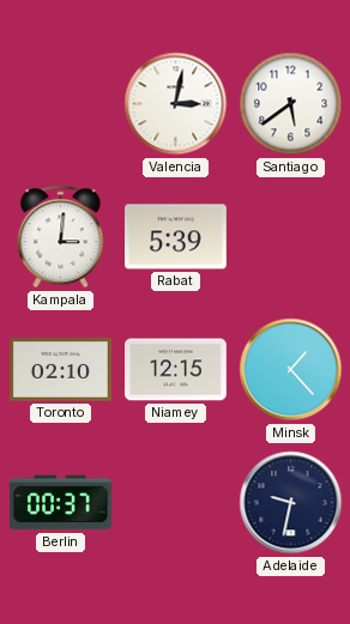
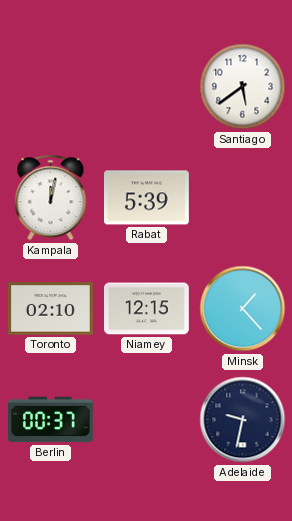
Valencia: 3:02 -> none (176, 104)
Kampala: 3:01 -> 12:02 (51, 198)
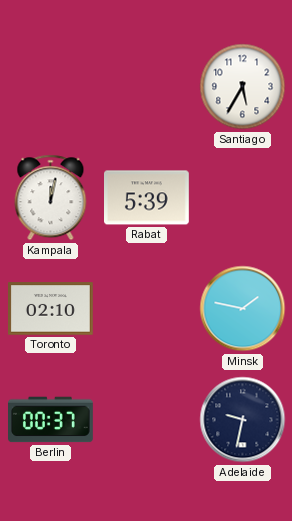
Santiago: 5:39 -> 5:35 (243, 87)
Niamey: 12:15 -> none (147, 309)
Minsk: 1:23 -> 1:47 (243, 309)
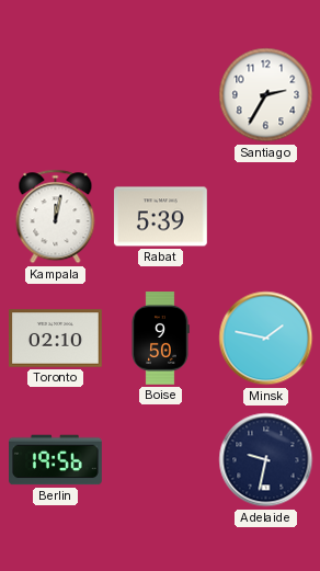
Santiago: 5:35 -> 2:35 (266, 95)
Boise: none -> 9:50 (160, 339)
Berlin: 00:37 -> 19:56 (56, 460)
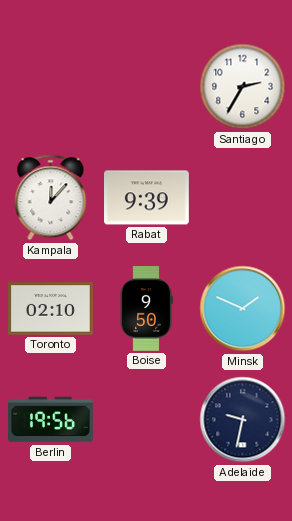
Kampala: 12:02 -> 12:07 (51, 198)
Rabat: 5:39 -> 9:39 (147, 198)
Minsk: 1:47 -> 1:49 (243, 309)
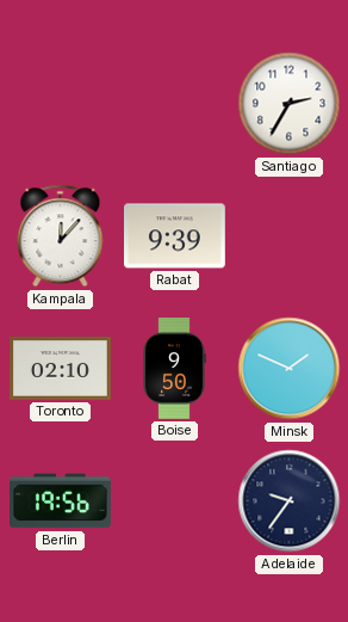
Adelaide: 9:32 -> 9:36 (290, 501)
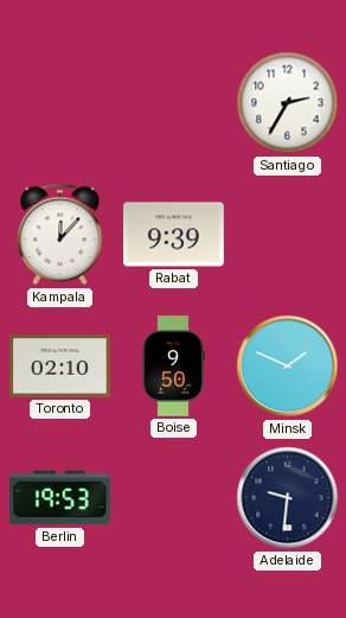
Berlin: 19:56 -> 19:53 (60, 498)
Adelaide: 9:36 -> 9:31 (288, 498)
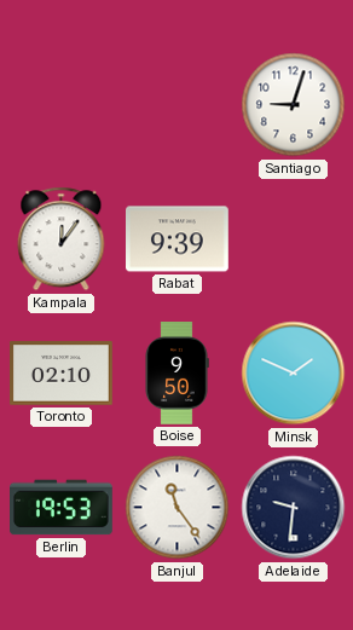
Santiago: 2:35 -> 9:03 (294, 105)
Kampala: 12:07 -> 12:06 (62, 239)
Banjul: none -> 11:24 (178, 508)
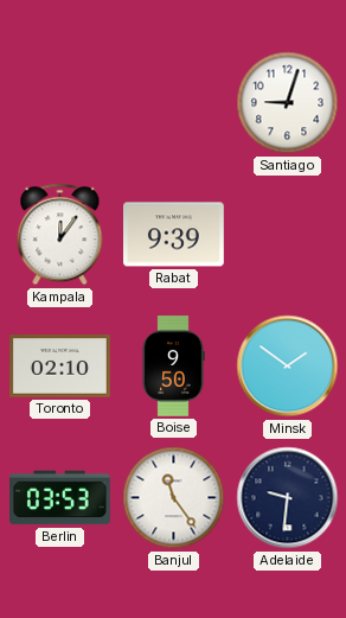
Minsk: 1:49 -> 1:51 (288, 367)
Berlin: 19:53 -> 03:53 (60, 498)
